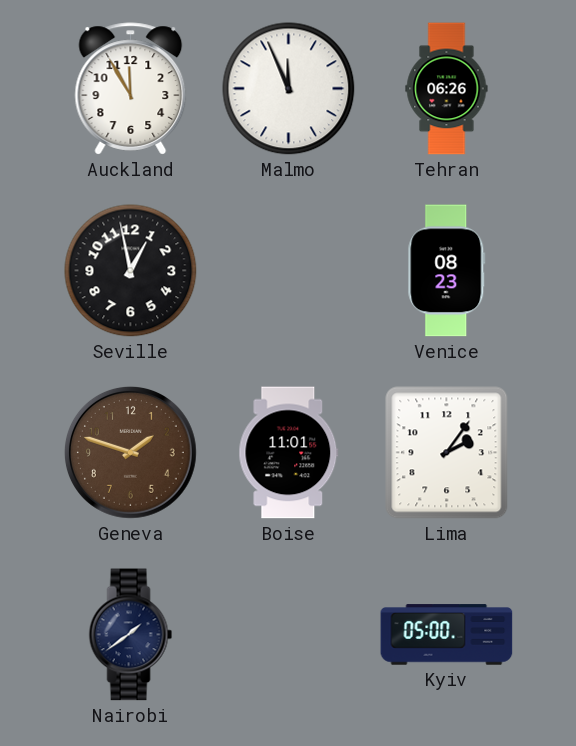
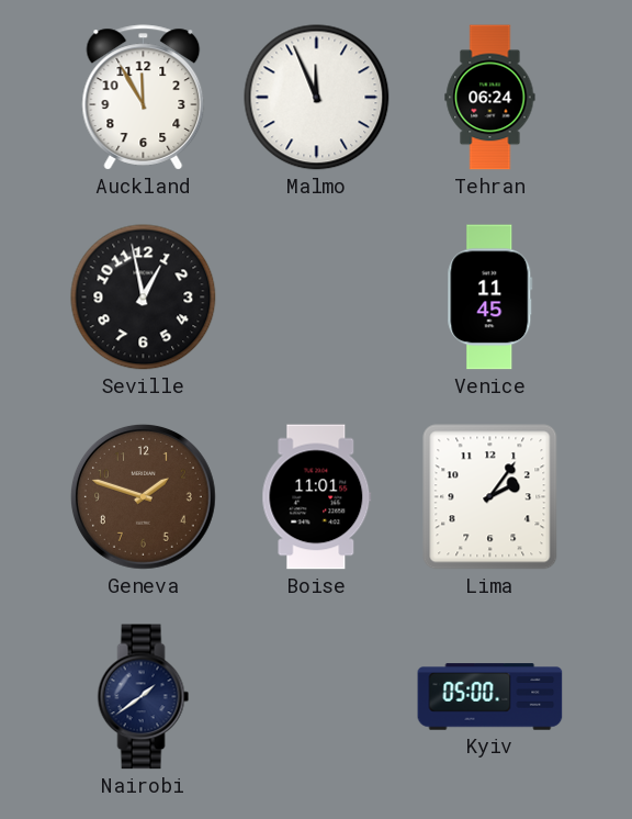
Tehran: 06:26 -> 06:24 (490, 98)
Venice: 08:23 -> 11:45 (490, 298)
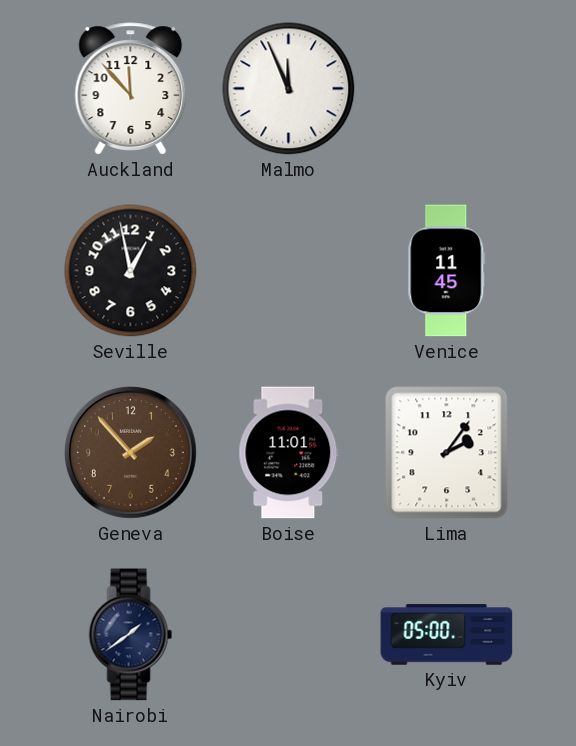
Auckland: 11:55 -> 11:53 (131, 89)
Tehran: 06:24 -> none (490, 98)
Geneva: 1:48 -> 1:53 (130, 452)
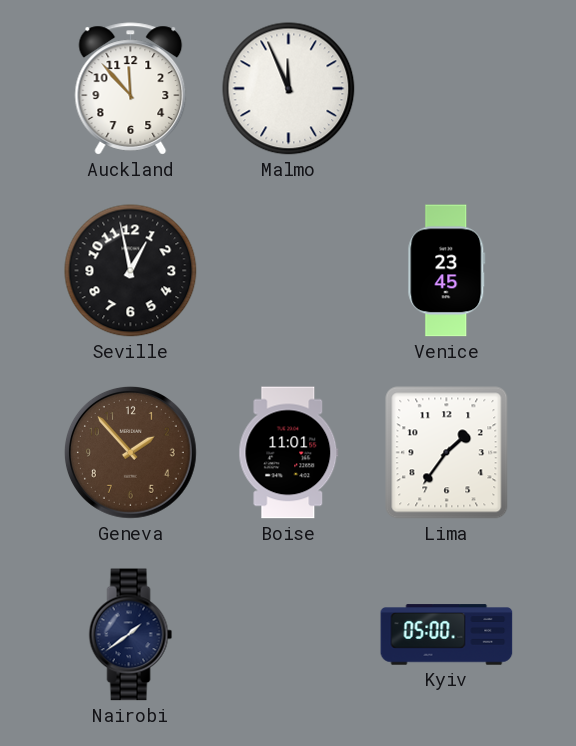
Venice: 11:45 -> 23:45 (447, 271)
Lima: 2:06 -> 1:36 (447, 453)
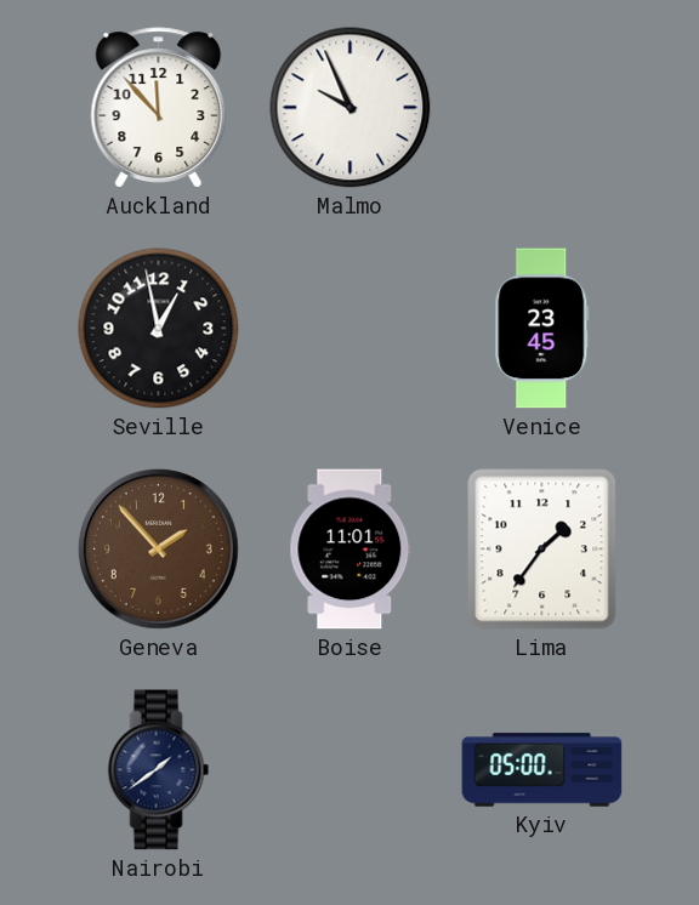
Malmo: 11:56 -> 9:56 (351, 108)
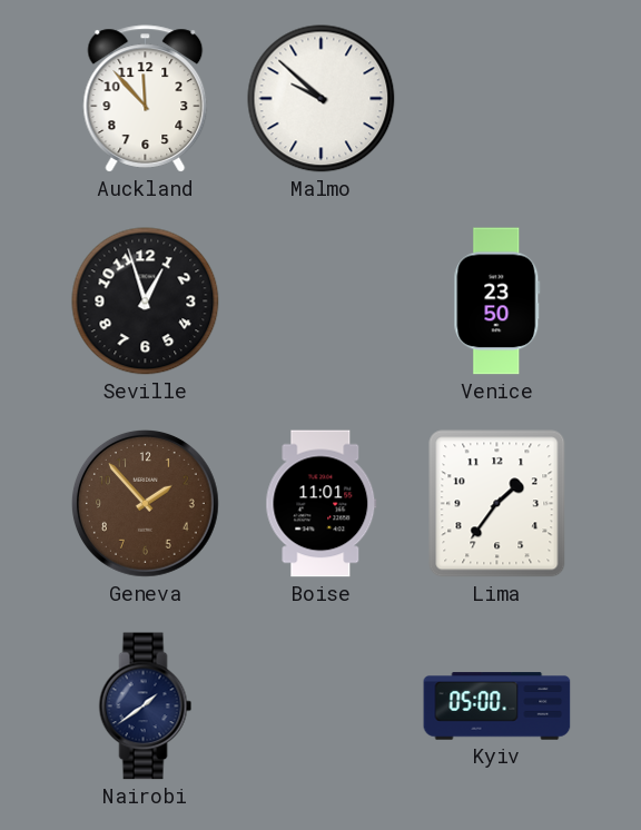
Malmo: 9:56 -> 9:52 (322, 99)
Seville: 12:58 -> 12:57 (146, 302)
Venice: 23:45 -> 23:50 (497, 302)
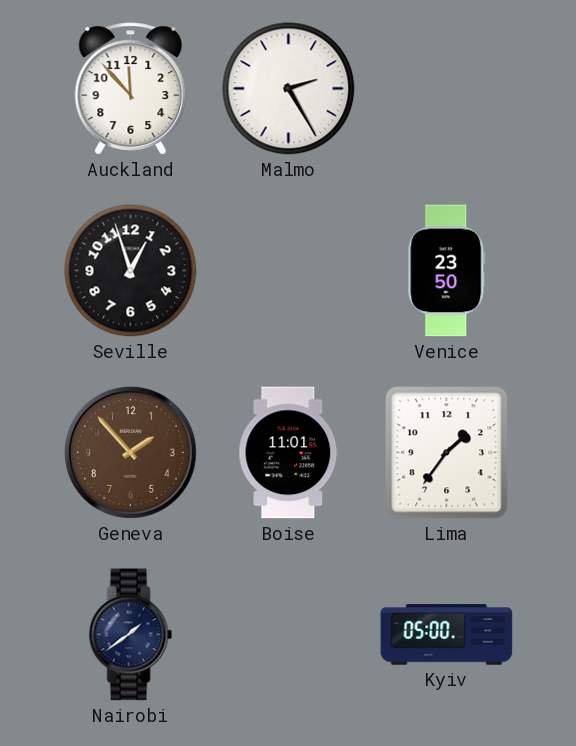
Malmo: 9:52 -> 2:25 (289, 89)
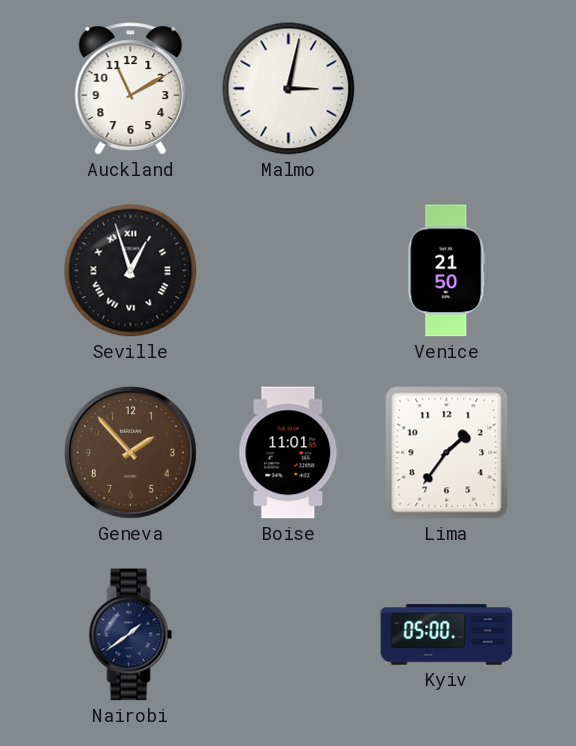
Auckland: 11:53 -> 11:10 (131, 89)
Malmo: 2:25 -> 3:02 (289, 89)
Seville numerals: Arabic -> Roman (131, 271)
Venice: 23:50 -> 21:50 (447, 271)
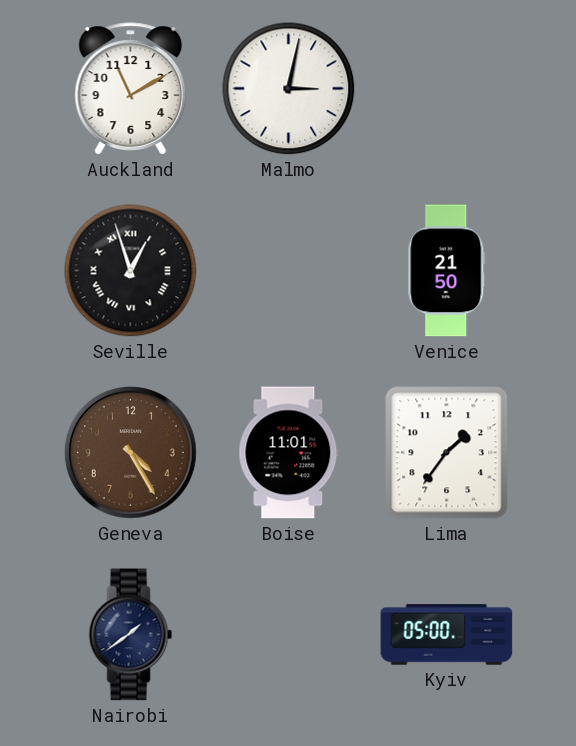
Geneva: 1:53 -> 4:25 (130, 452)
